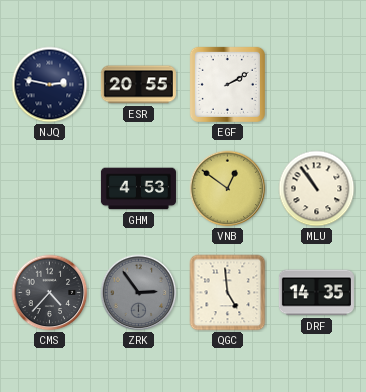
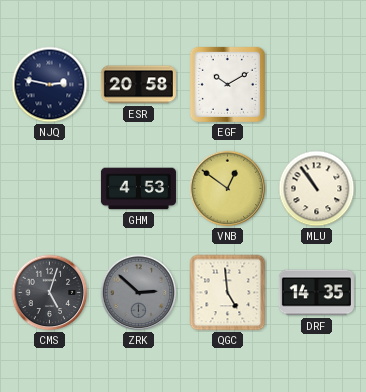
ESR: 20:55 -> 20:58 (138, 85)
EGF: 2:10 -> 10:10 (227, 84)
CMS: 4:37 -> 5:03 (50, 293)
ZRK: 2:54 -> 2:52 (139, 293)
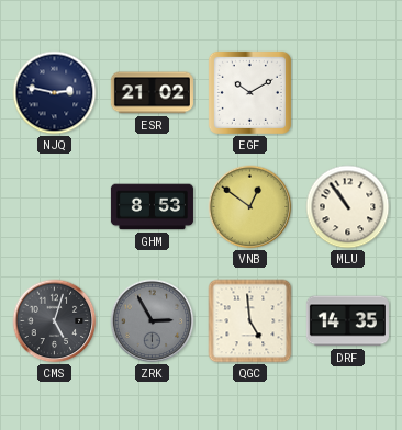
ESR: 20:58 -> 21:02 (152, 93)
GHM: 4:53 -> 8:53 (152, 207)
ZRK: 2:52 -> 2:55 (153, 321)
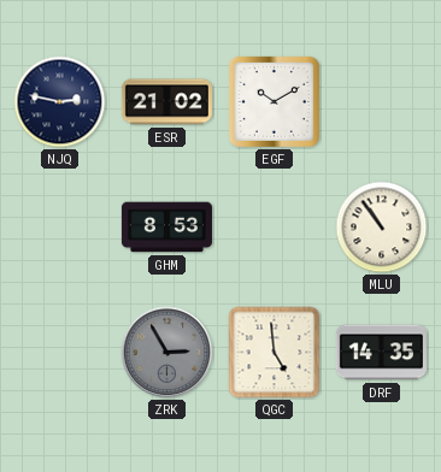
VNB: 12:51 -> none (250, 207)
CMS: 5:03 -> none (55, 321)
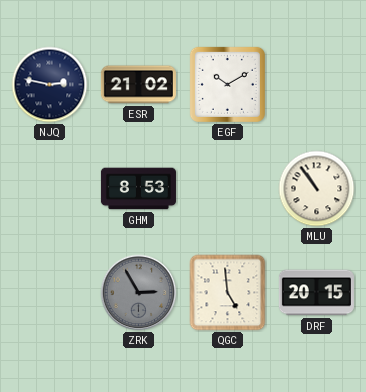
DRF: 14:35 -> 20:15 (316, 293)
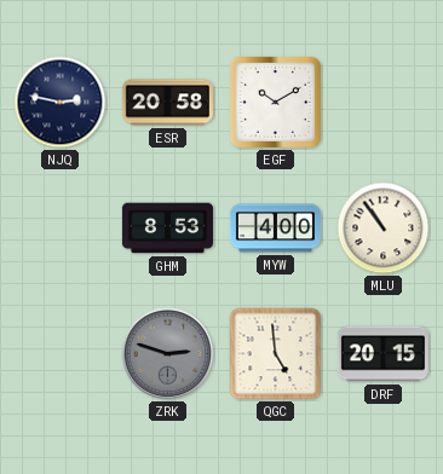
ESR: 21:02 -> 20:58 (167, 103)
MYW: none -> 4:00 (275, 229)
ZRK: 2:55 -> 2:48 (168, 354)
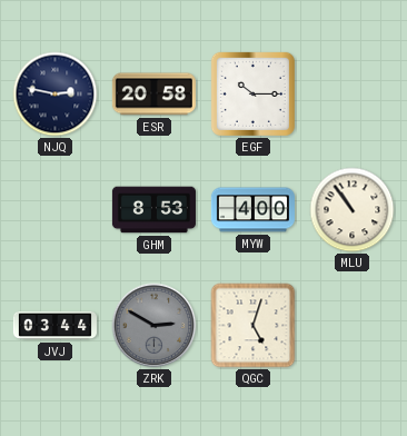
EGF: 10:10 -> 10:15 (252, 93)
JVJ: none -> 03:44 (54, 326)
ZRK: 2:48 -> 2:50 (155, 326)
QGC: 4:59 -> 5:03 (254, 326)
DRF: 20:15 -> none (382, 354)
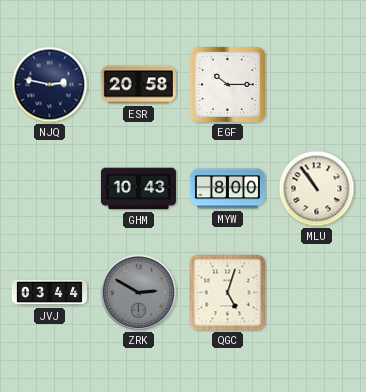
GHM: 8:53 -> 10:43 (138, 189)
MYW: 4:00 -> 8:00 (227, 189)
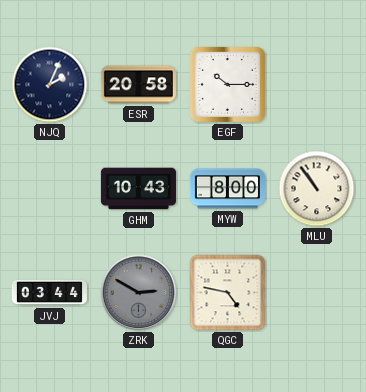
NJQ: 2:47 -> 2:04 (50, 85)
QGC: 5:03 -> 4:47 (228, 293)
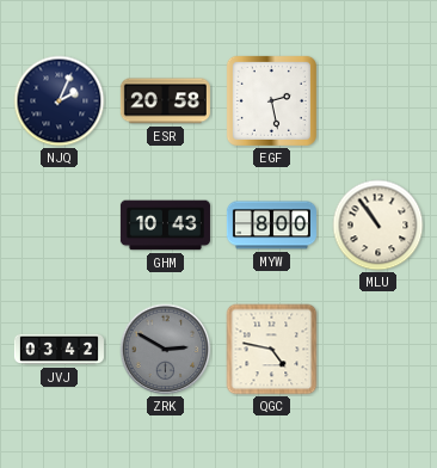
EGF: 10:15 -> 2:28 (271, 100)
JVJ: 03:44 -> 03:42 (59, 350)
